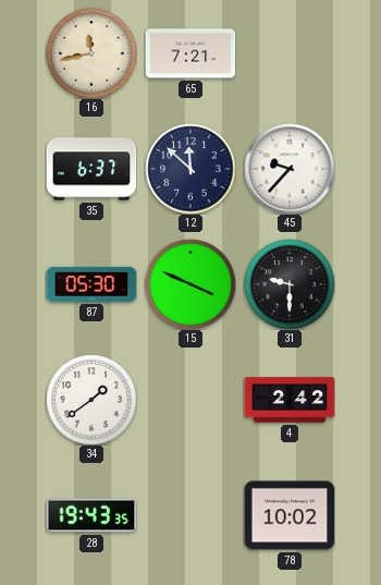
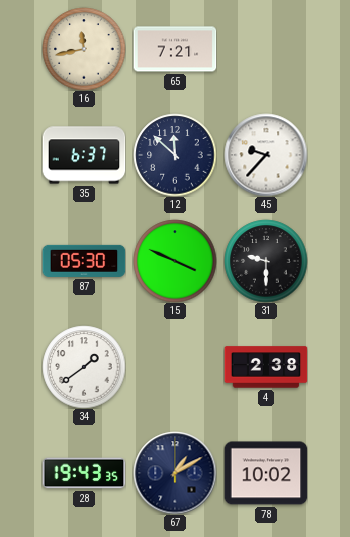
4: 2:42 -> 2:38 (266, 367)
67: none -> 1:10 (175, 473)
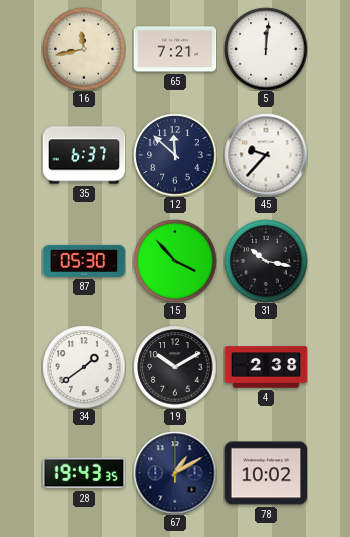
5: none -> 12:01 (266, 49)
15: 3:49 -> 3:53 (175, 261)
31: 9:30 -> 10:17 (266, 261)
19: none -> 10:10 (175, 367)
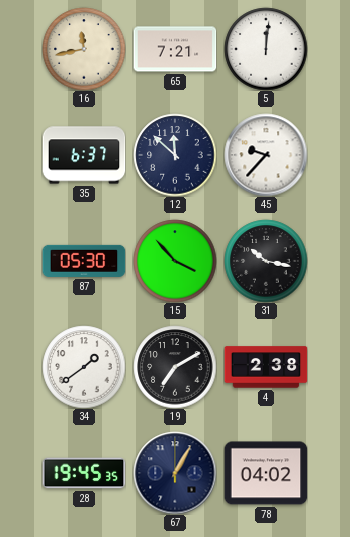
19: 10:10 -> 7:10 (175, 367)
28: 19:43 -> 19:45 (84, 473)
67: 1:10 -> 1:05 (175, 473)
78: 10:02 -> 04:02 (266, 473)
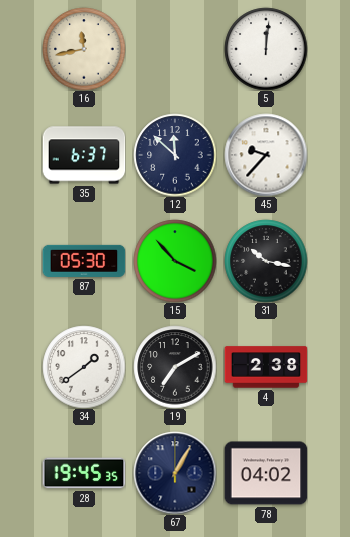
65: 7:21 -> none (175, 49)
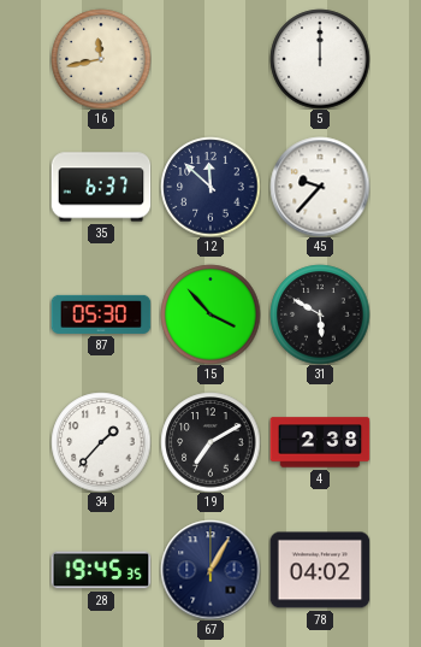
5: 12:01 -> 12:00 (320, 59)
31: 10:17 -> 5:50 (320, 314)
34: 1:39 -> 1:37 (101, 442)
